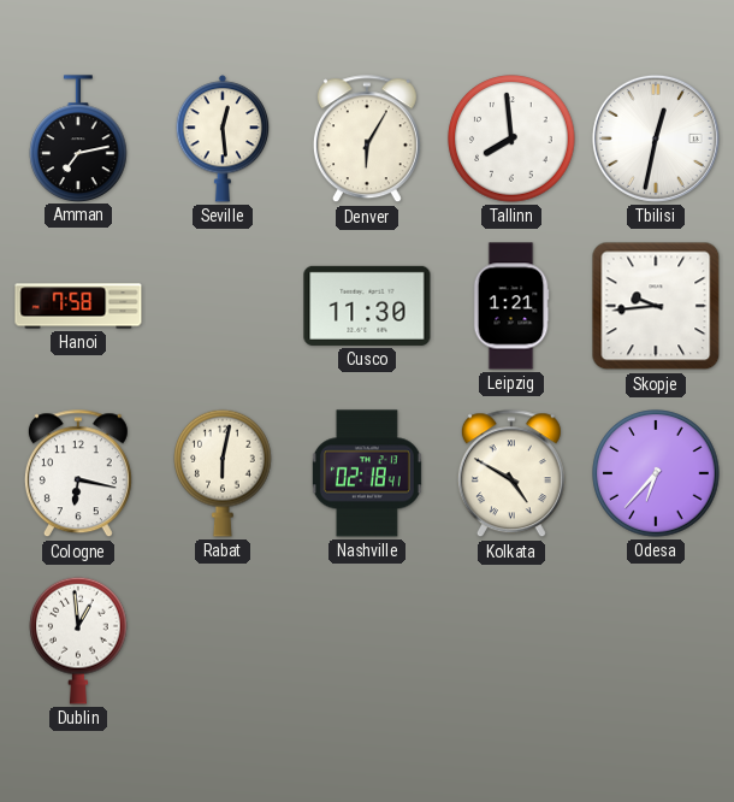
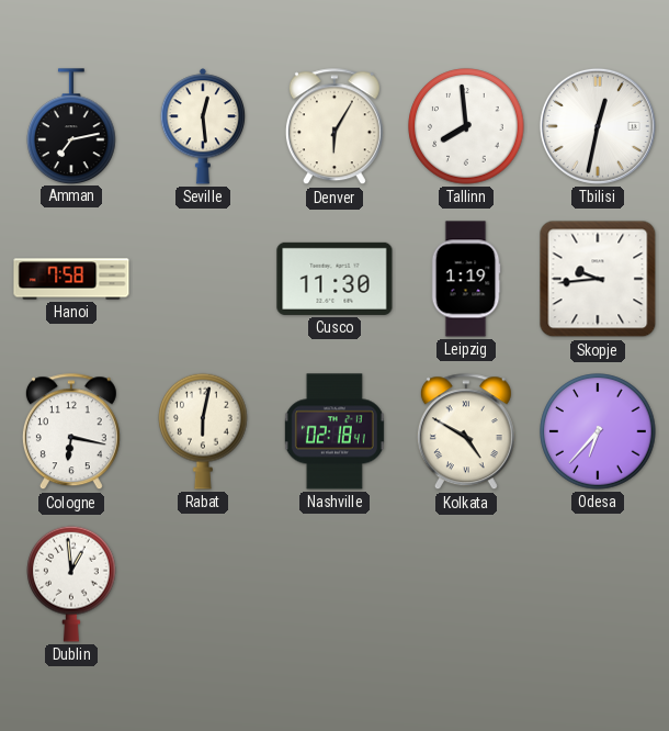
Leipzig: 1:21 -> 1:19 (466, 279)
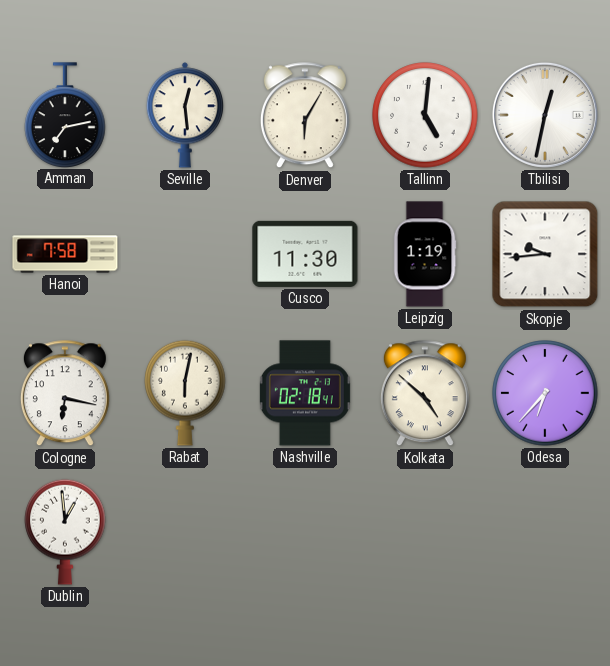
Tallinn: 7:59 -> 5:01 (425, 115)
Kolkata: 4:50 -> 4:52 (425, 394)
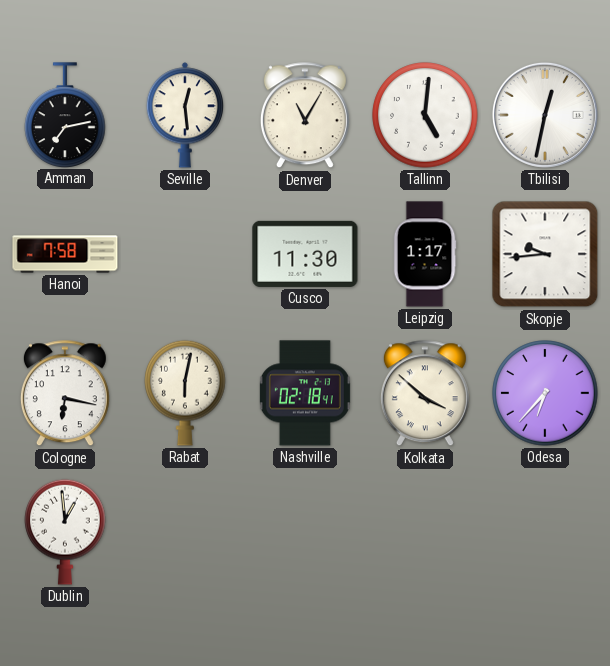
Denver: 6:05 -> 11:05 (305, 116)
Leipzig: 1:19 -> 1:17 (425, 254)
Kolkata: 4:52 -> 3:52 (425, 394)
